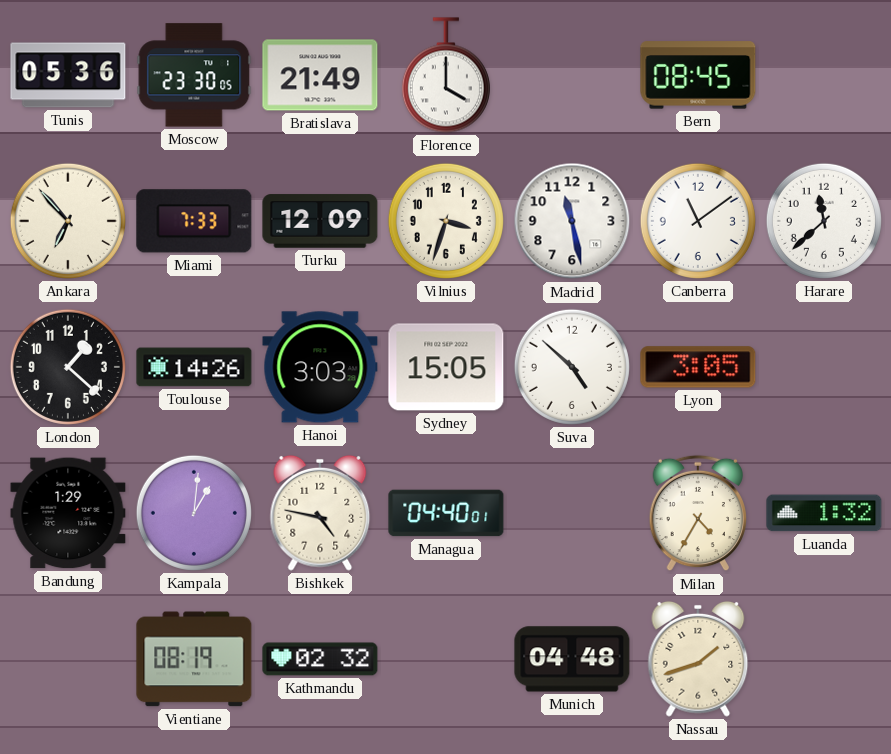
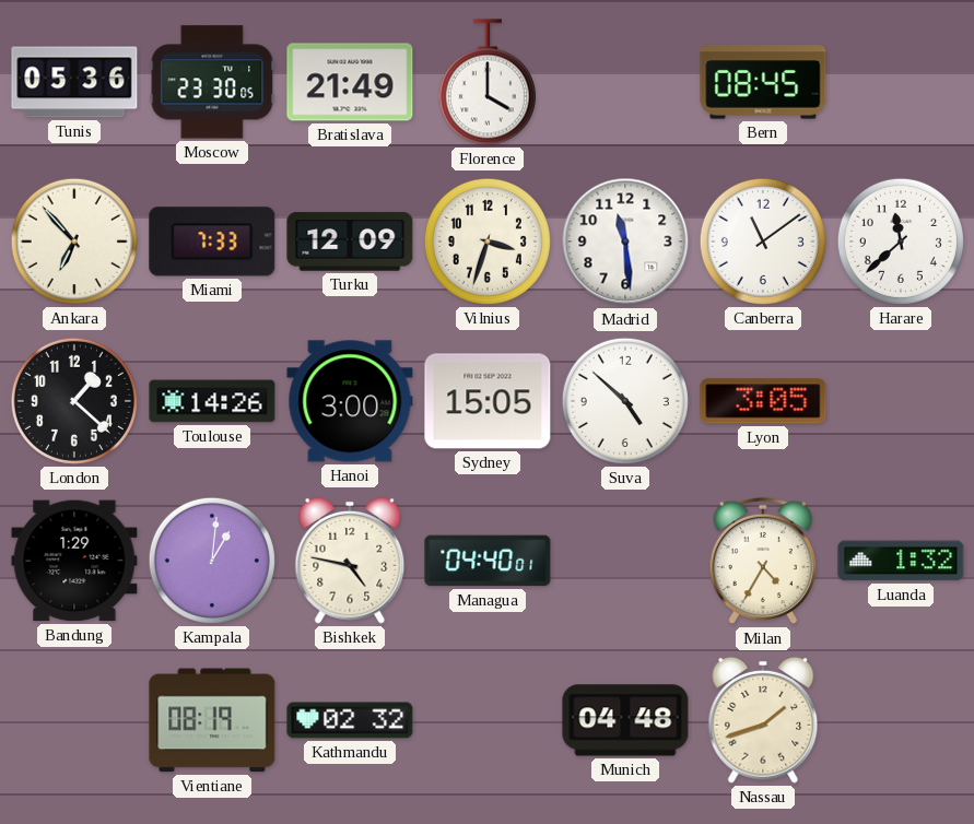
Madrid: 11:28 -> 11:29 (625, 242)
Hanoi: 3:03 -> 3:00 (350, 401)
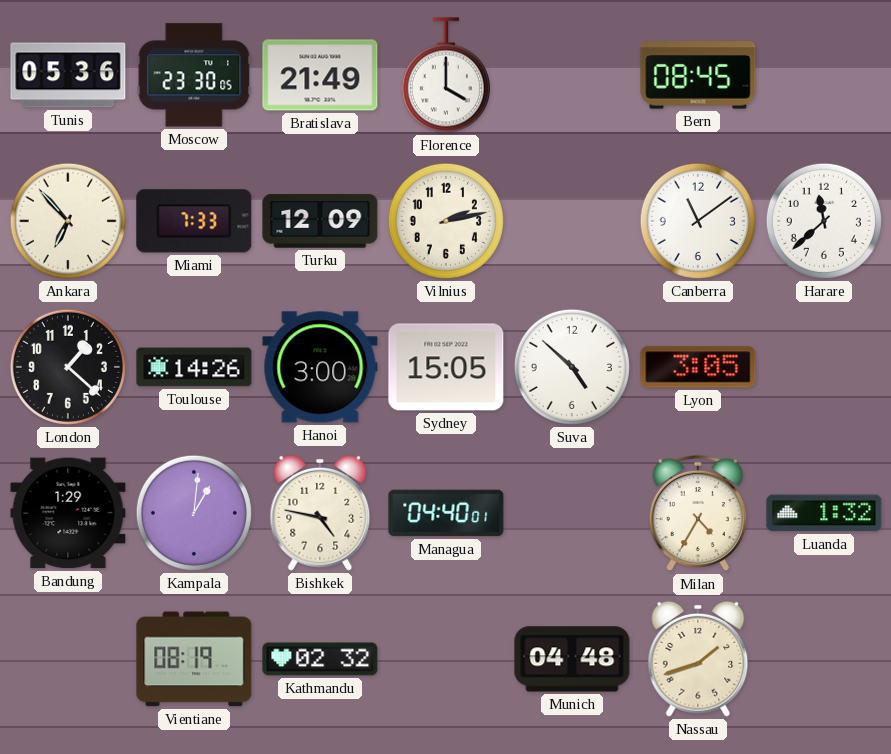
Vilnius: 3:33 -> 2:13 (446, 221)
Madrid: 11:29 -> none (625, 242)
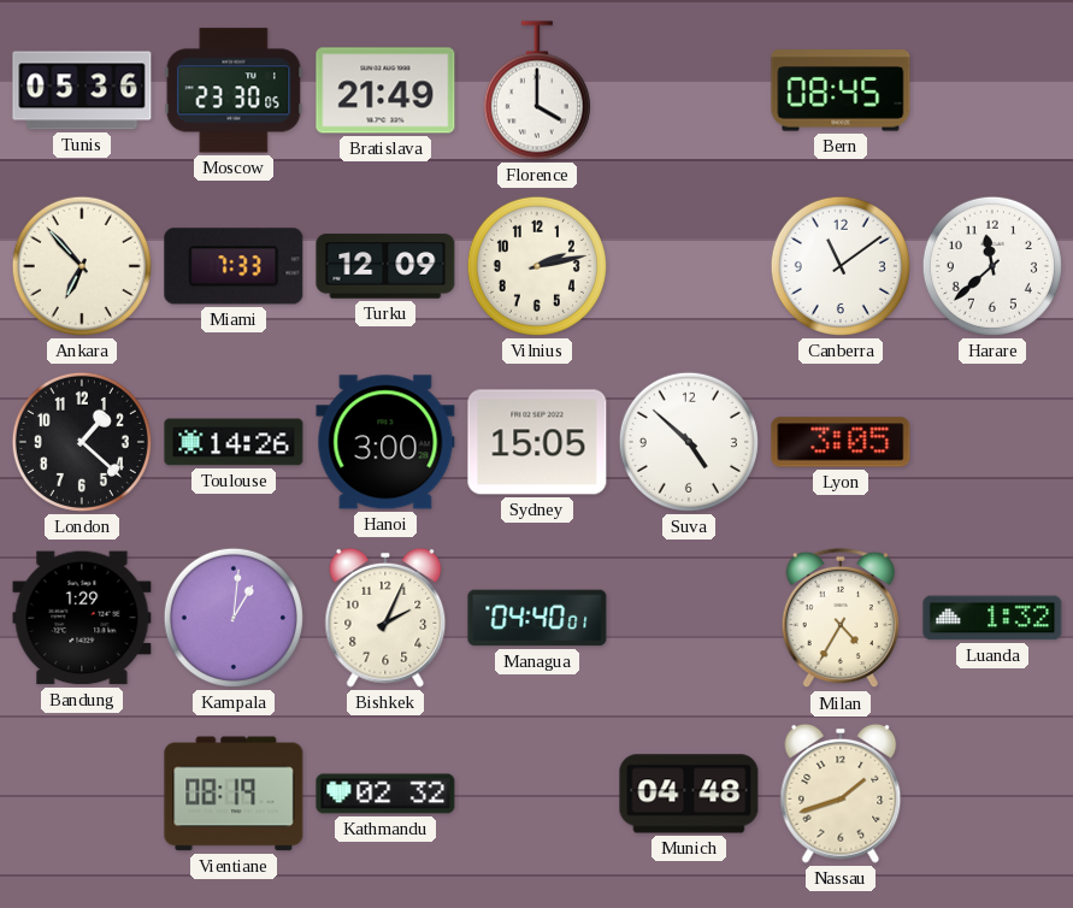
Bishkek: 4:47 -> 2:04 (385, 618)
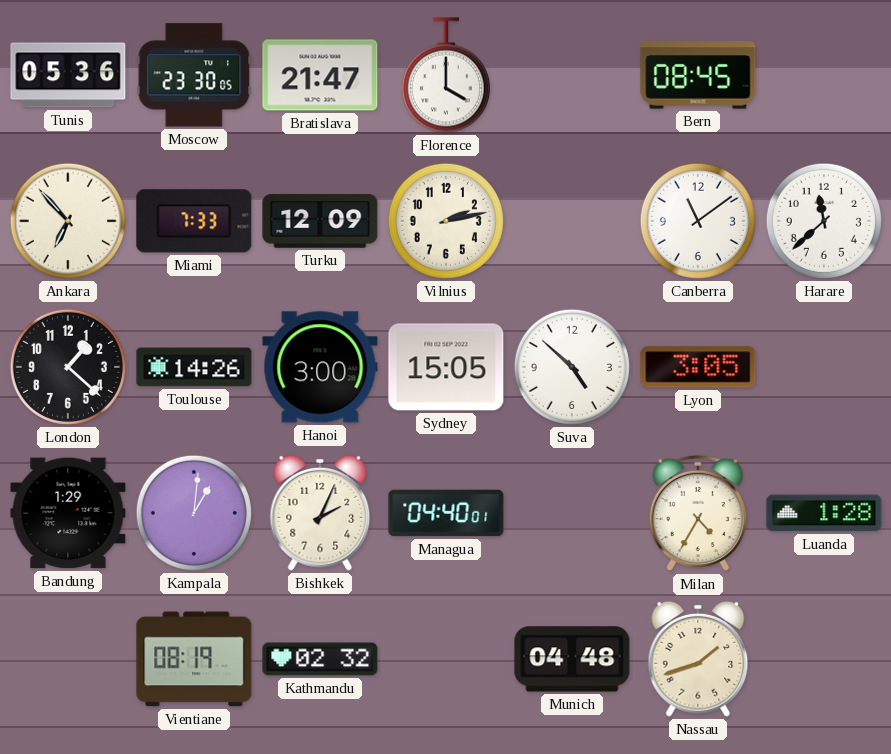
Bratislava: 21:49 -> 21:47 (320, 75)
Luanda: 1:32 -> 1:28 (824, 513)
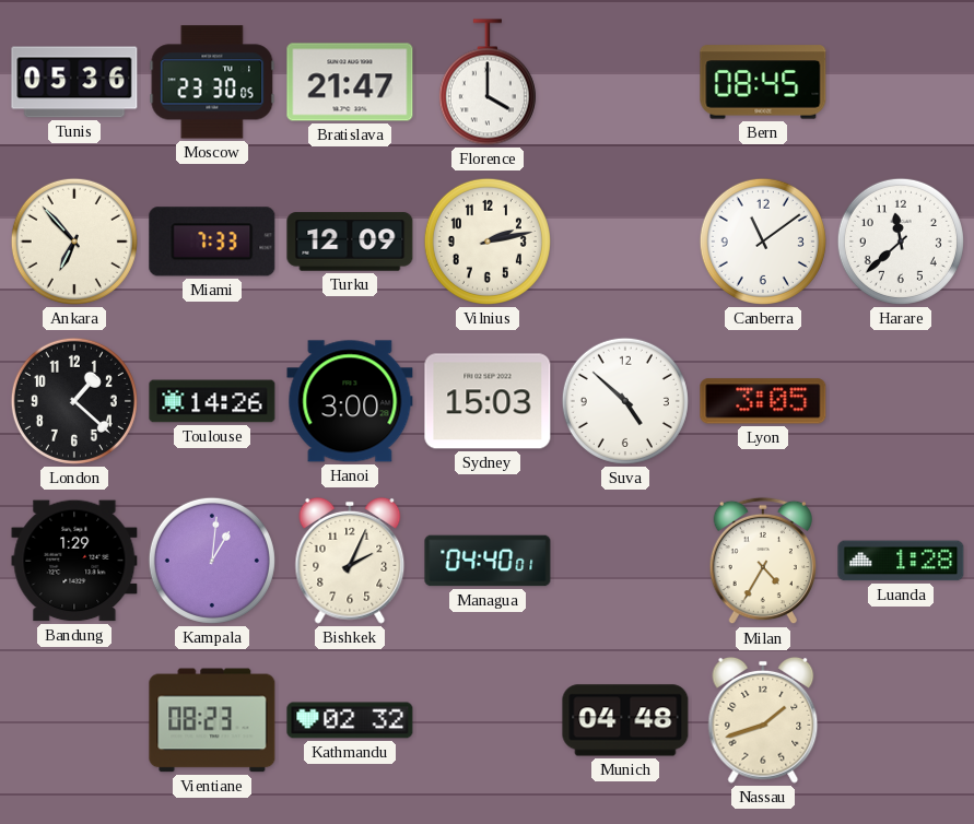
Sydney: 15:05 -> 15:03 (488, 401)
Vientiane: 08:19 -> 08:23 (212, 720)
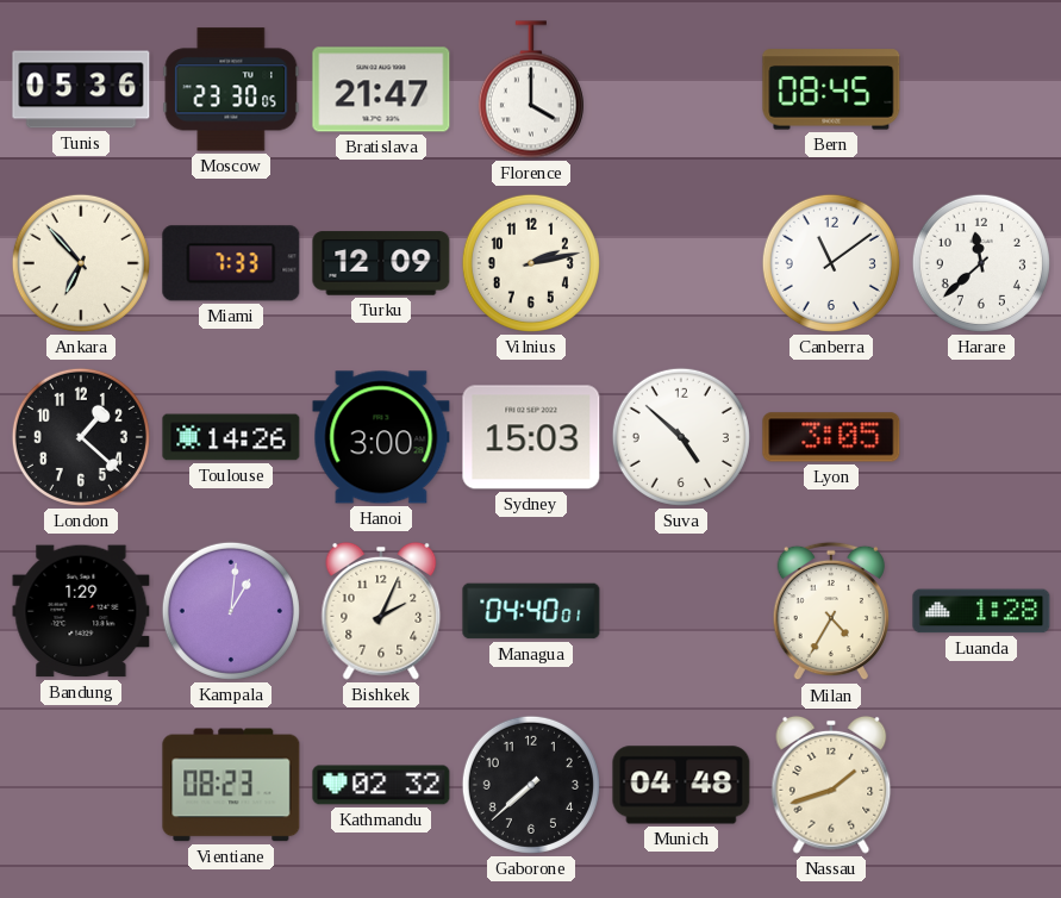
Gaborone: none -> 7:38 (531, 785)
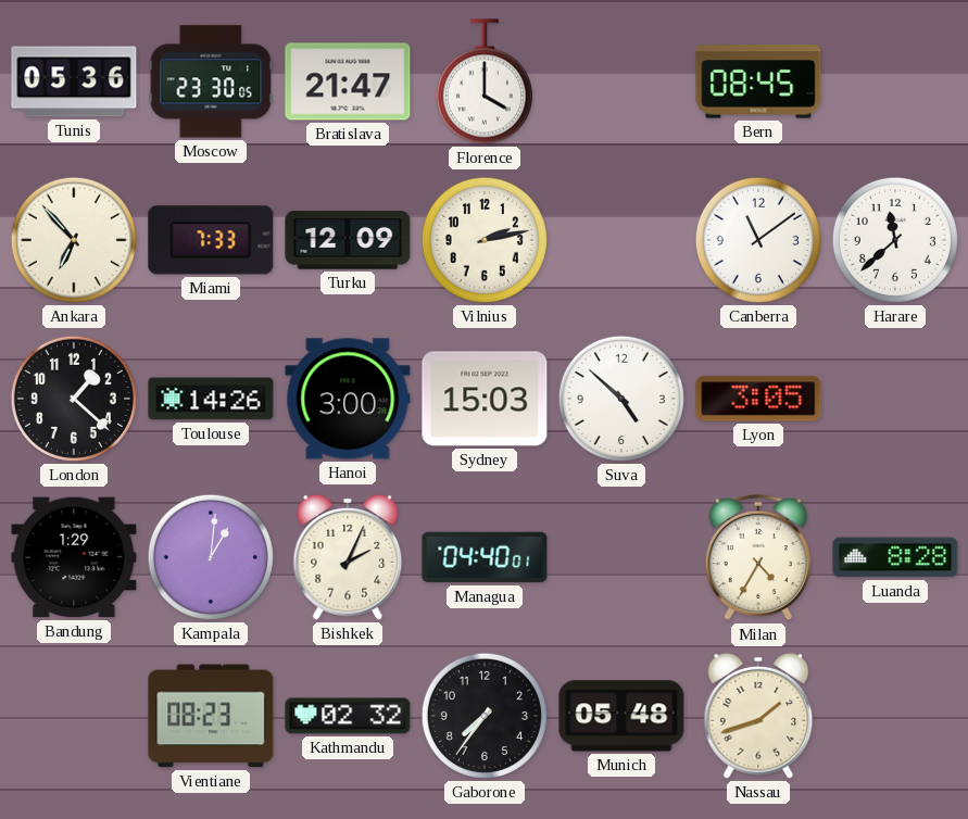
Luanda: 1:28 -> 8:28 (895, 557)
Gaborone: 7:38 -> 7:36 (485, 716)
Munich: 04:48 -> 05:48 (621, 716)
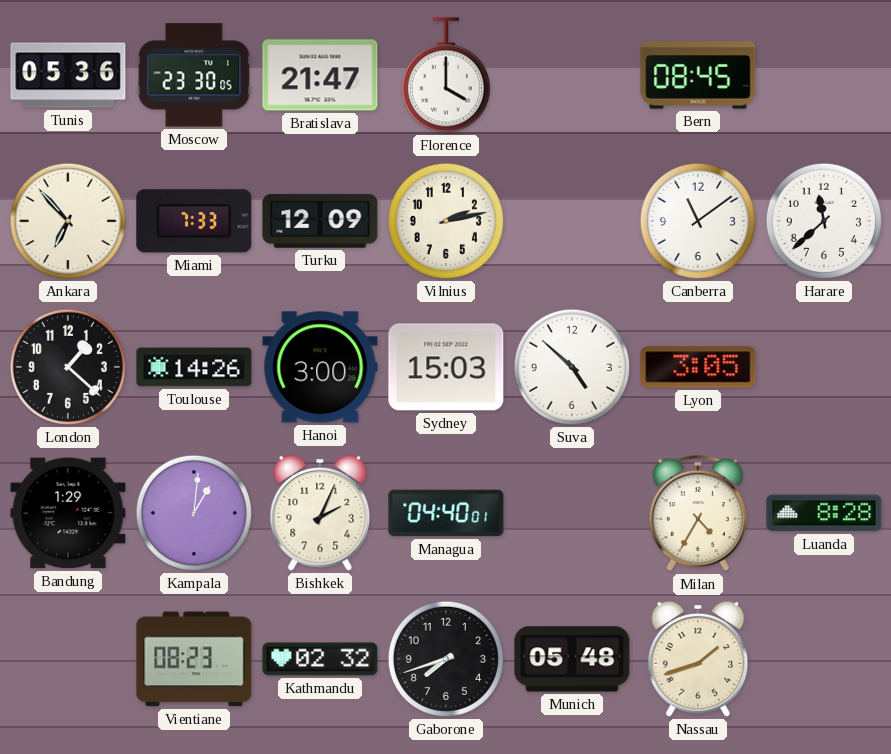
Gaborone: 7:36 -> 7:42 (446, 659)
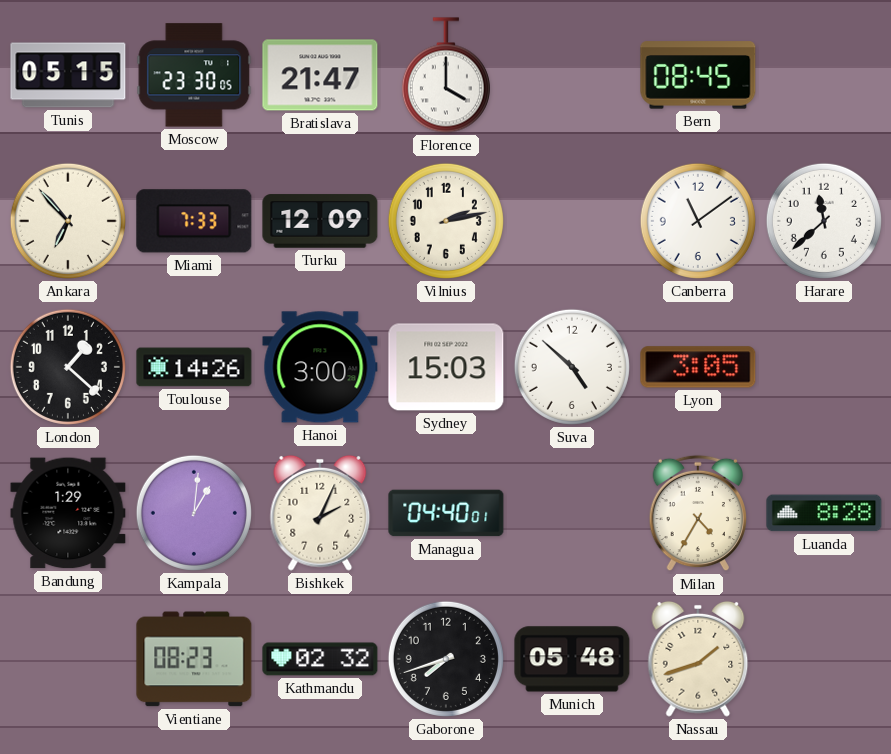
Tunis: 05:36 -> 05:15 (68, 75)
